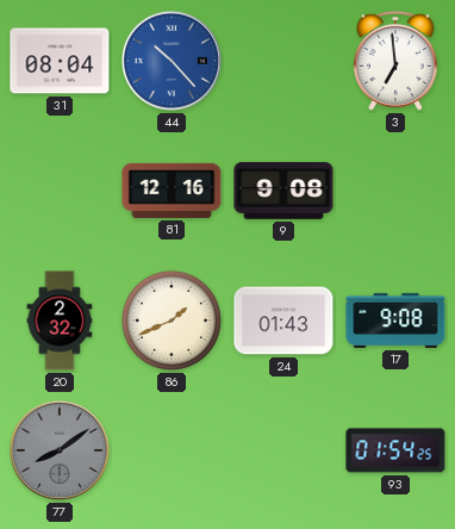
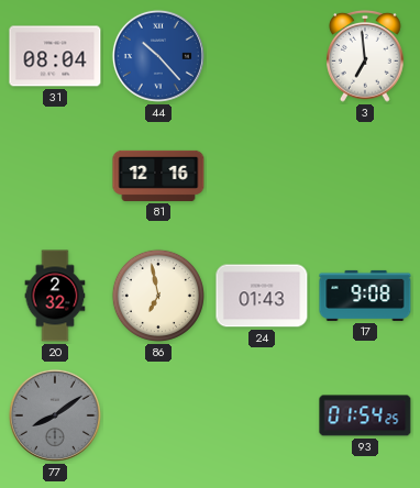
9: 9:08 -> none (283, 191)
86: 1:41 -> 6:58 (158, 296)
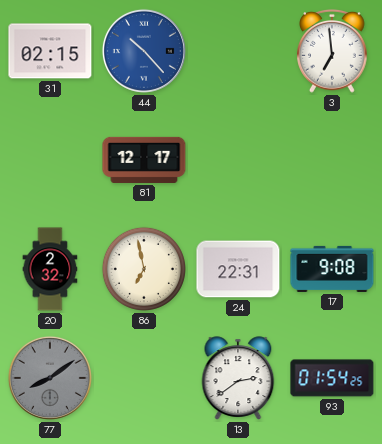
31: 08:04 -> 02:15 (50, 51)
81: 12:16 -> 12:17 (144, 160)
24: 01:43 -> 22:31 (238, 269)
13: none -> 2:39 (238, 378)
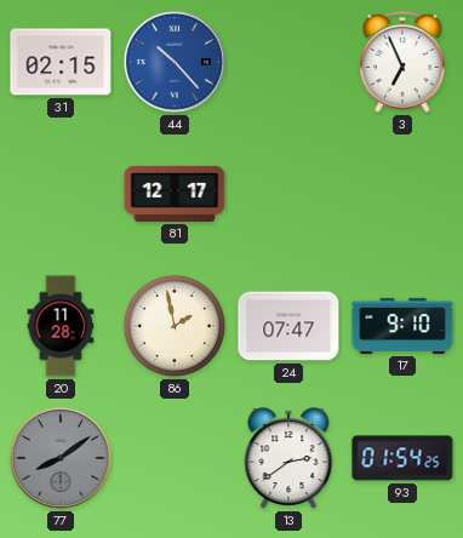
3: 6:59 -> 6:56 (404, 62)
20: 2:32 -> 11:28 (61, 326)
86: 6:58 -> 1:58 (175, 326)
24: 22:31 -> 07:47 (288, 326)
17: 9:08 -> 9:10 (402, 326)
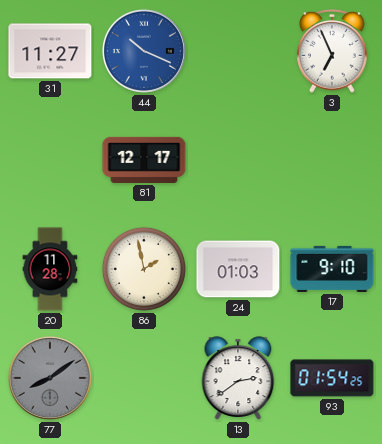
31: 02:15 -> 11:27 (50, 51)
44: 10:23 -> 10:19 (144, 51)
24: 07:47 -> 01:03 (238, 269)
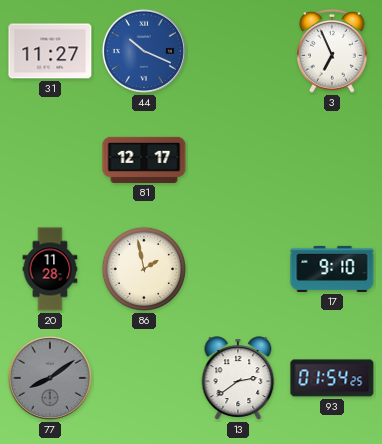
24: 01:03 -> none (238, 269)
